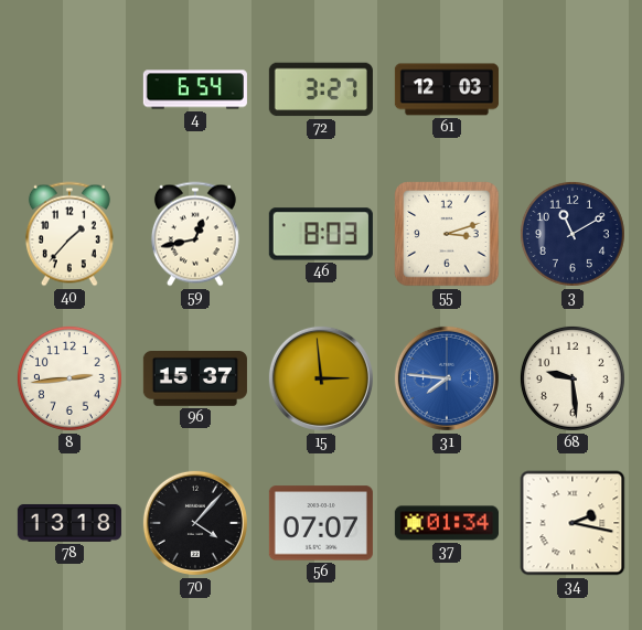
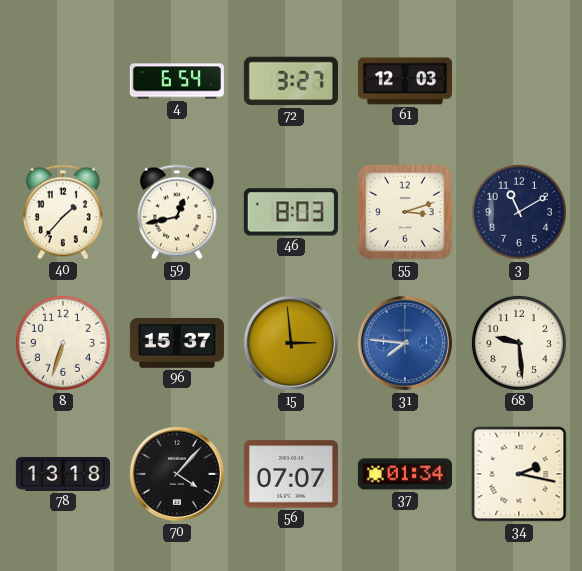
8: 2:44 -> 6:33 (63, 343)
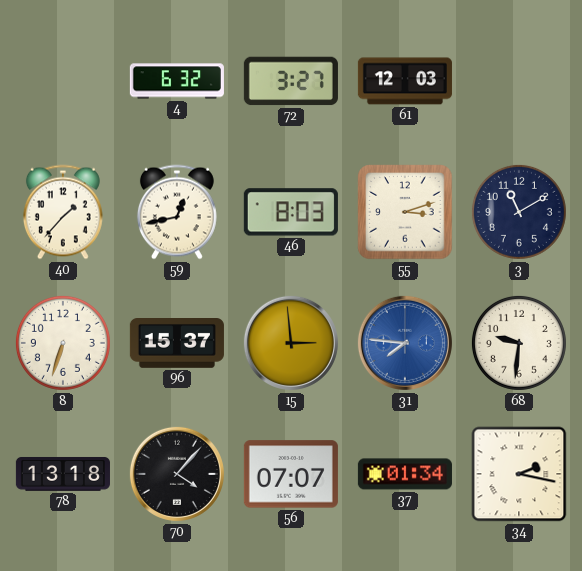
4: 6:54 -> 6:32 (177, 81)
68: 9:29 -> 9:31 (519, 343)
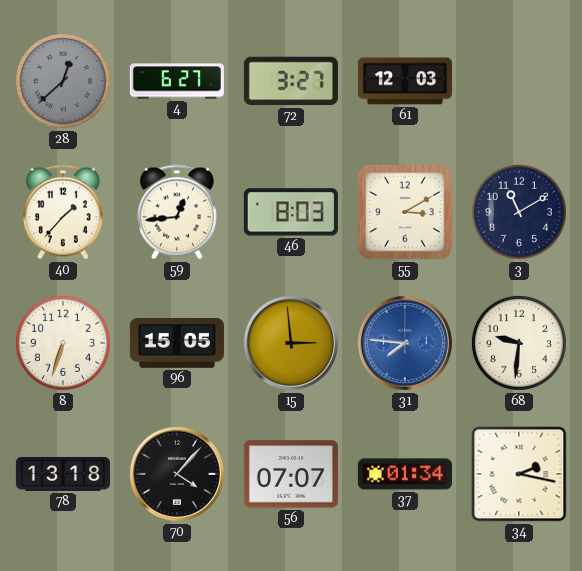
28: none -> 12:38 (63, 81)
4: 6:32 -> 6:27 (177, 81)
59: 12:43 -> 12:44 (177, 212)
55: 3:12 -> 3:10 (405, 212)
96: 15:37 -> 15:05 (177, 344)
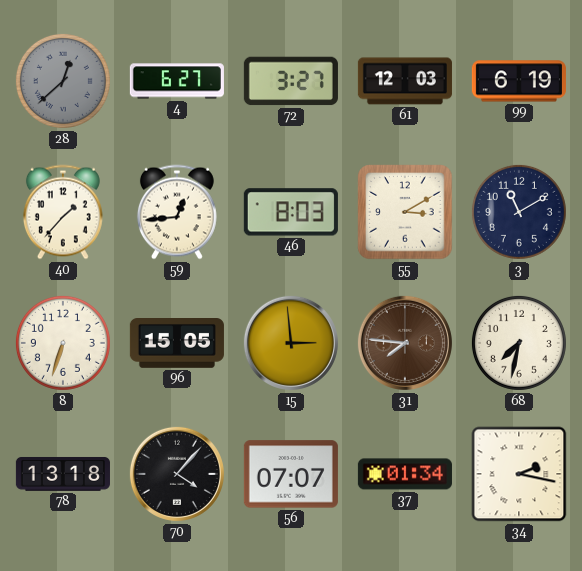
99: none -> 6:19 (519, 81)
31 dial: blue -> brown (405, 343)
68: 9:31 -> 7:32 (519, 343)
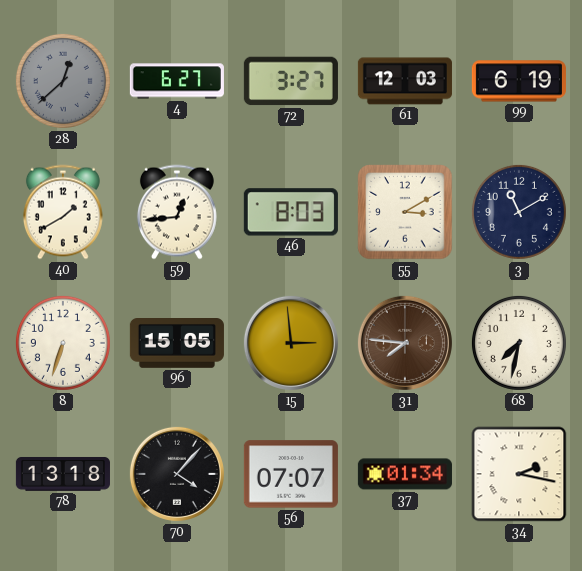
40: 1:37 -> 1:40 (63, 212)
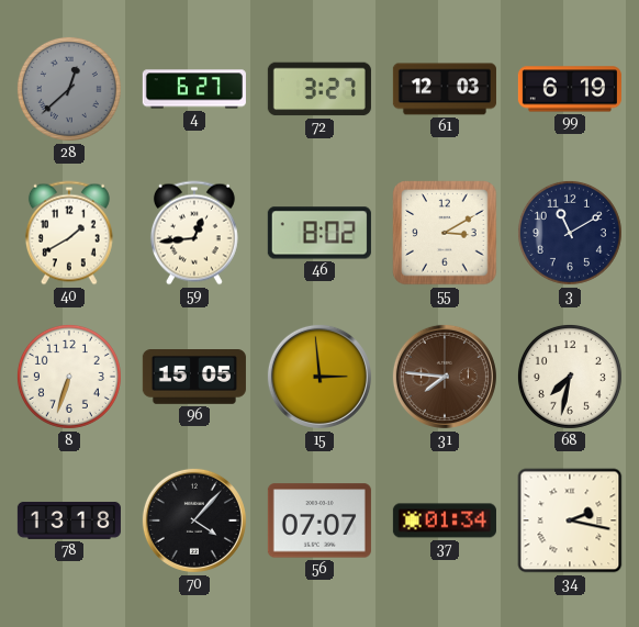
46: 8:03 -> 8:02 (319, 233)
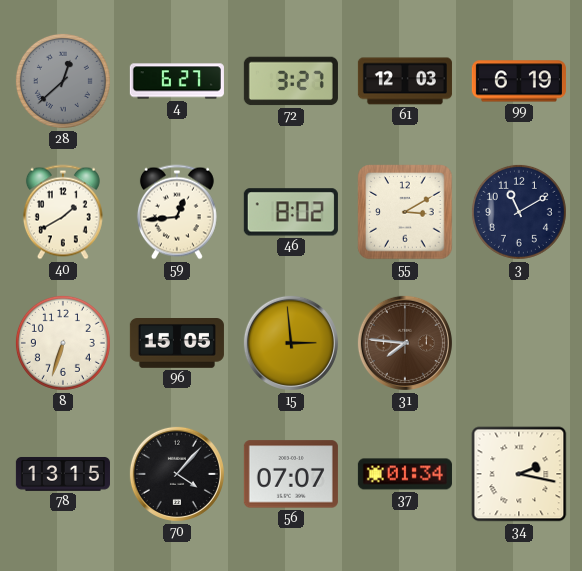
68: 7:32 -> none (570, 377)
78: 13:18 -> 13:15 (63, 474)
